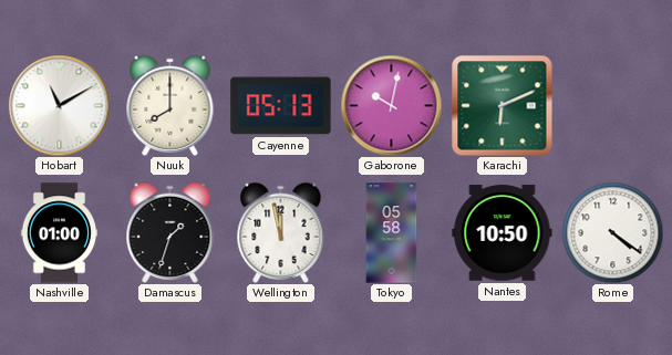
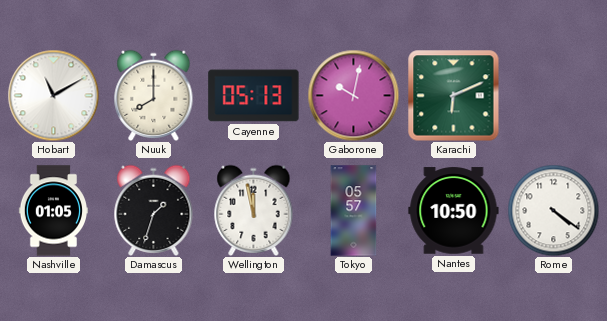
Nashville: 01:00 -> 01:05 (53, 211)
Tokyo: 05:58 -> 05:57 (354, 211)
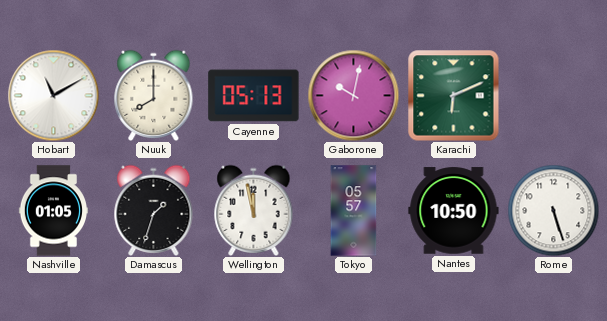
Rome: 4:21 -> 5:27 (553, 210)
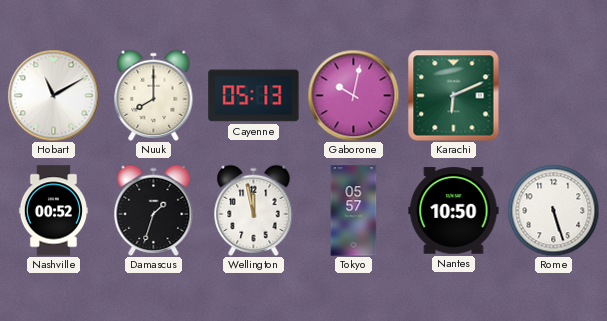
Nashville: 01:05 -> 00:52 (53, 211)
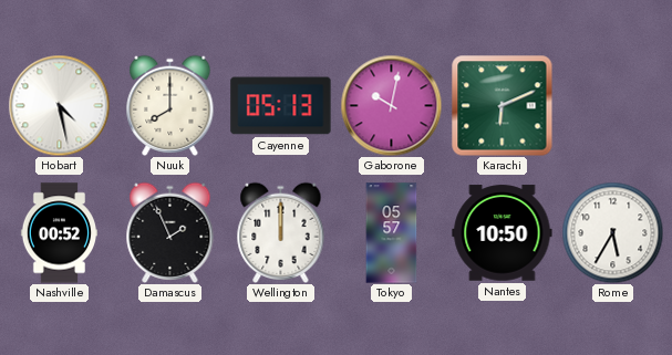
Hobart: 11:10 -> 4:28 (59, 105)
Damascus: 1:33 -> 1:56 (170, 232)
Wellington: 11:58 -> 12:00 (281, 232)
Rome: 5:27 -> 5:35 (612, 232)
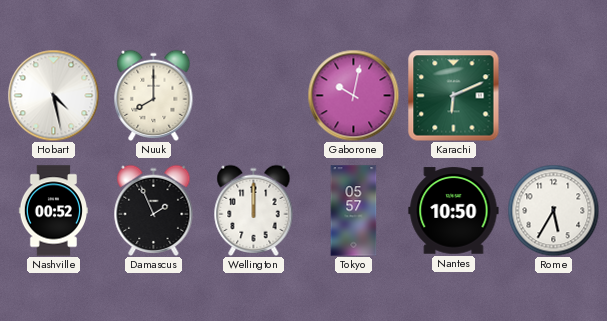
Cayenne: 05:13 -> none (281, 106)
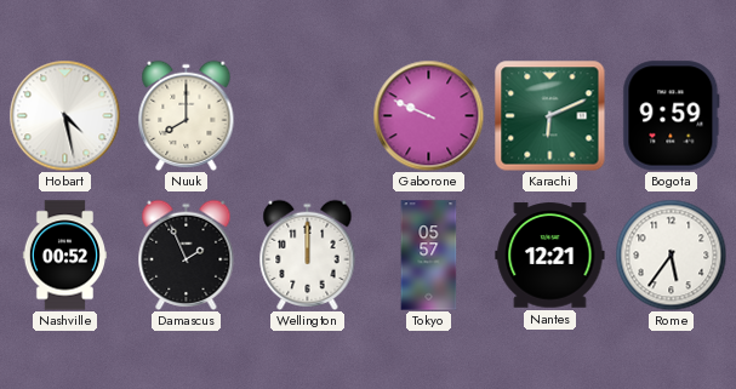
Gaborone: 10:02 -> 9:49 (428, 115)
Bogota: none -> 9:59 (672, 116)
Nantes: 10:50 -> 12:21 (550, 256)
Rome: 5:35 -> 5:36 (671, 254)
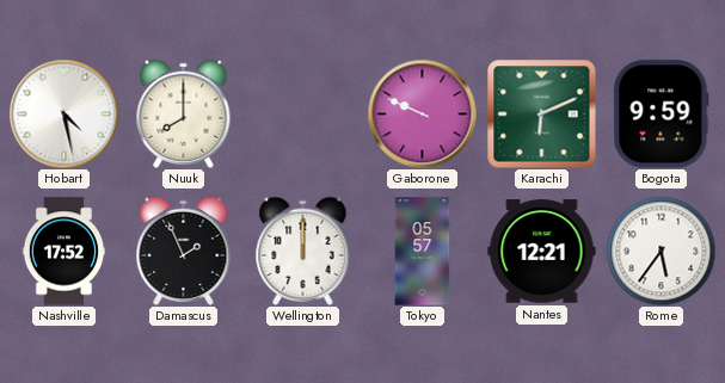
Nashville: 00:52 -> 17:52 (63, 252)
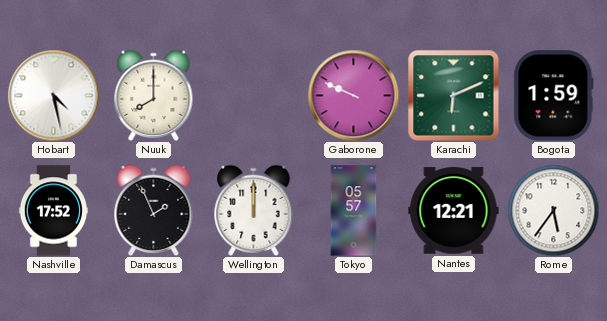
Bogota: 9:59 -> 1:59 (554, 96)
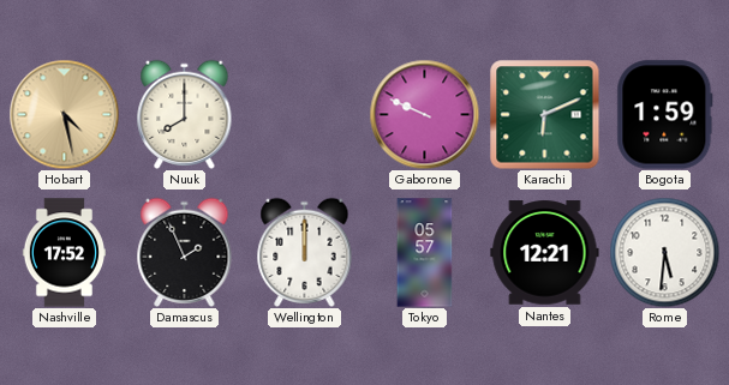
Hobart dial: white -> champagne (64, 114)
Rome: 5:36 -> 5:31 (664, 252)
